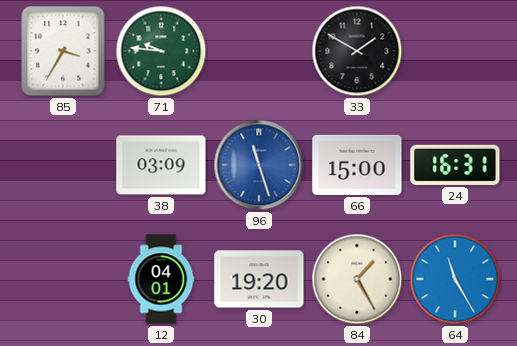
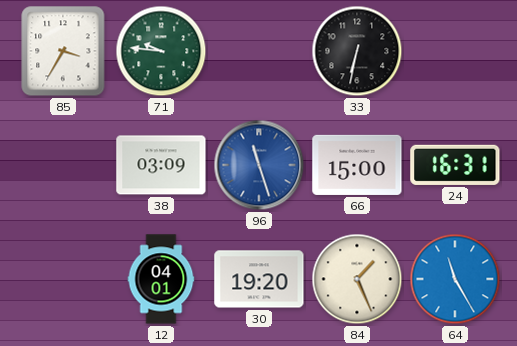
33: 1:50 -> 6:32 (357, 51)
84: 1:25 -> 1:26 (357, 279)
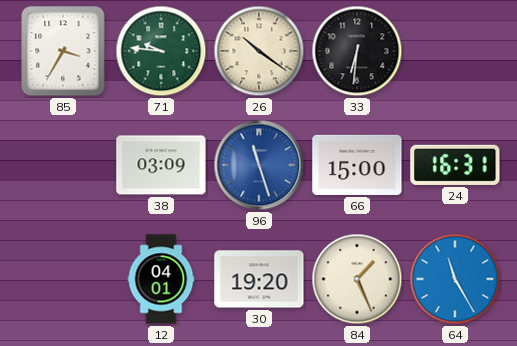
26: none -> 10:21 (259, 51)
33: 6:32 -> 6:31 (357, 51)
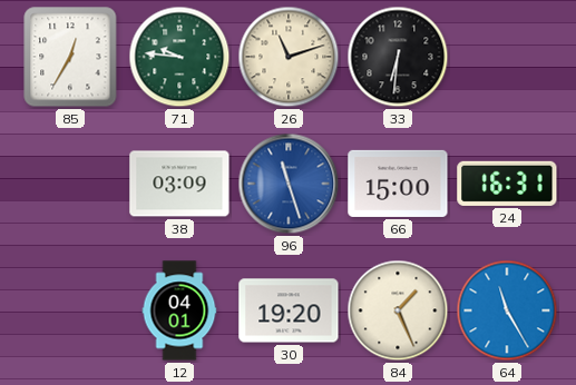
85: 3:35 -> 12:35 (70, 57)
26: 10:21 -> 11:12 (289, 57)
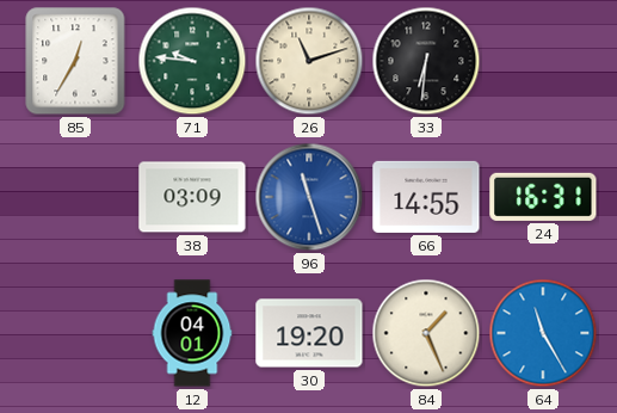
66: 15:00 -> 14:55 (426, 197)
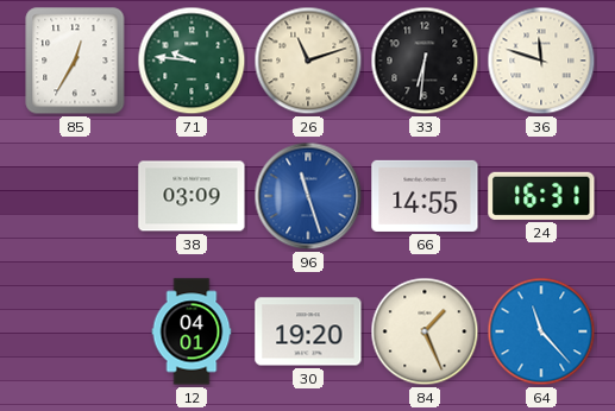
36: none -> 11:48 (541, 61)
64: 11:25 -> 11:23 (541, 331)
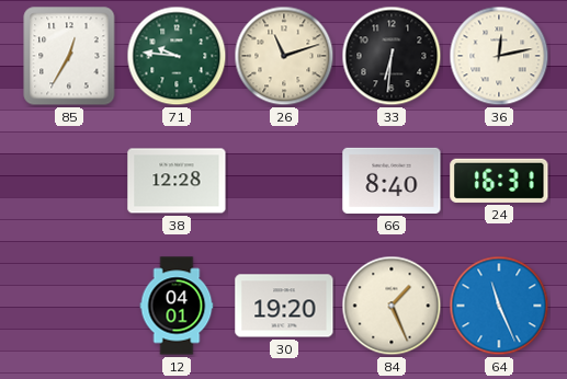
36: 11:48 -> 12:13 (499, 56)
38: 03:09 -> 12:28 (177, 181)
96: 11:27 -> none (308, 196)
66: 14:55 -> 8:40 (392, 181)
64: 11:23 -> 11:26 (499, 306)
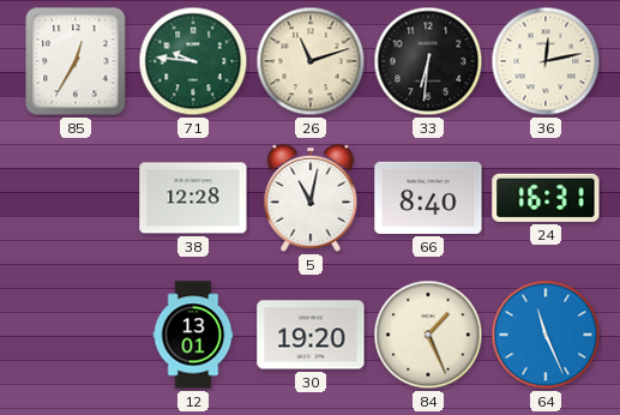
5: none -> 11:02 (311, 198)
12: 04:01 -> 13:01 (193, 335)
